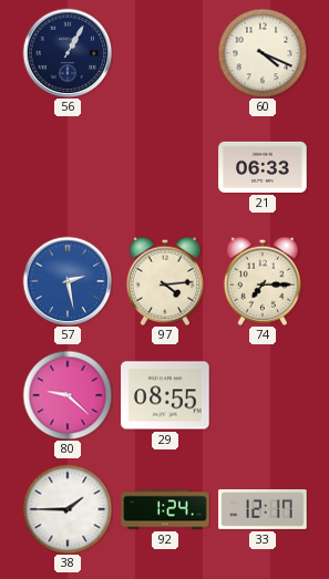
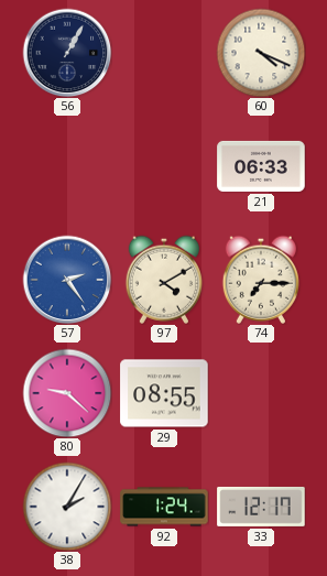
57: 2:28 -> 2:24 (67, 280)
97: 4:14 -> 4:10 (163, 280)
38: 1:45 -> 2:05 (67, 507)
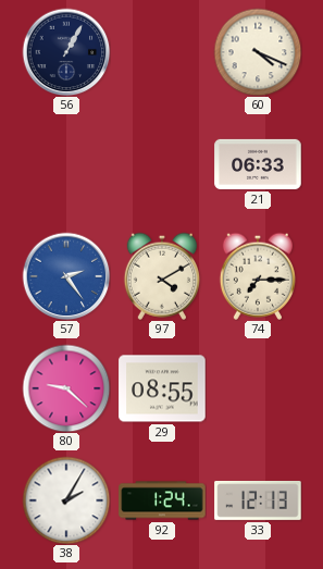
33: 12:17 -> 12:13 (258, 500)
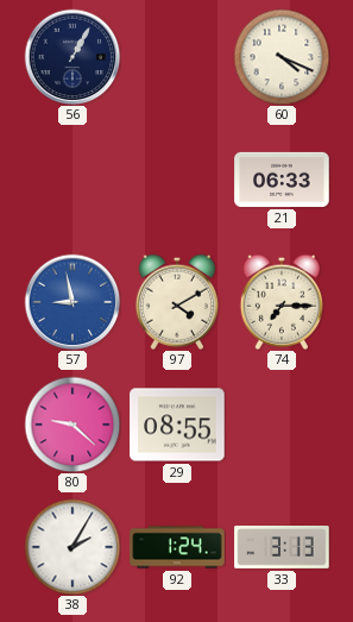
57: 2:24 -> 8:58 (73, 302)
33: 12:13 -> 3:13 (282, 547)
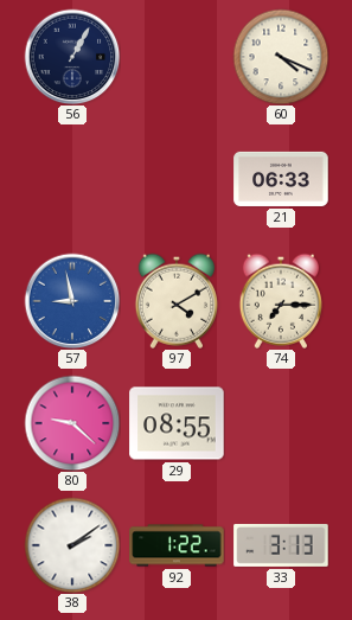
38: 2:05 -> 2:09 (72, 545)
92: 1:24 -> 1:22 (177, 545)
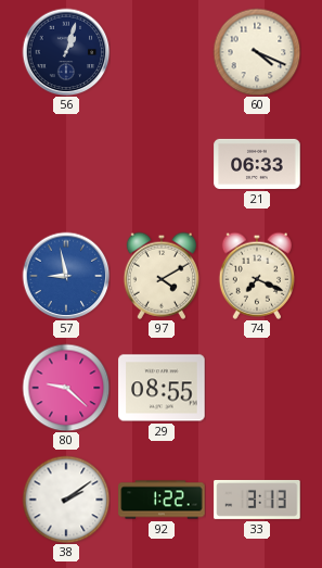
56: 1:05 -> 1:03 (66, 52)
74: 7:15 -> 7:19 (256, 276)
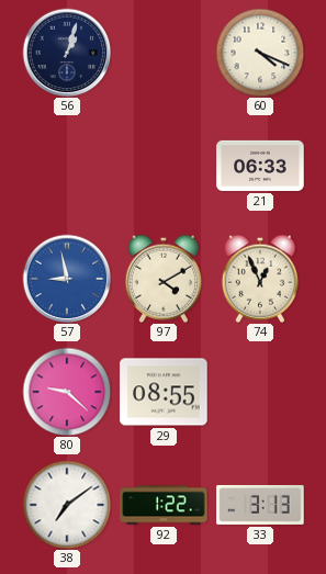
74: 7:19 -> 12:56 (259, 279)
38: 2:09 -> 7:09 (67, 505)
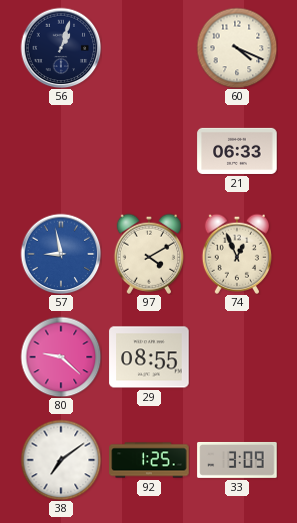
92: 1:22 -> 1:25 (149, 460)
33: 3:13 -> 3:09 (237, 460)
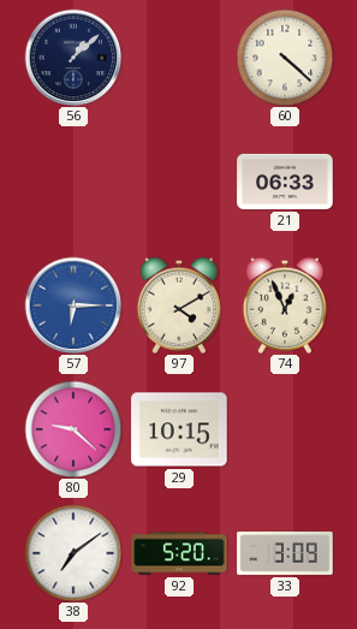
56: 1:03 -> 1:08 (73, 58)
60: 4:19 -> 4:22 (285, 58)
57: 8:58 -> 6:15 (73, 305)
29: 08:55 -> 10:15 (179, 429)
92: 1:25 -> 5:20 (179, 553)
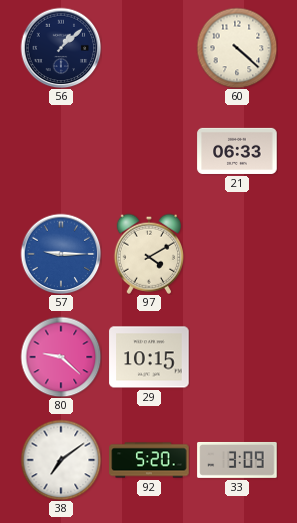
57: 6:15 -> 9:15 (61, 254)
74: 12:56 -> none (284, 305)
